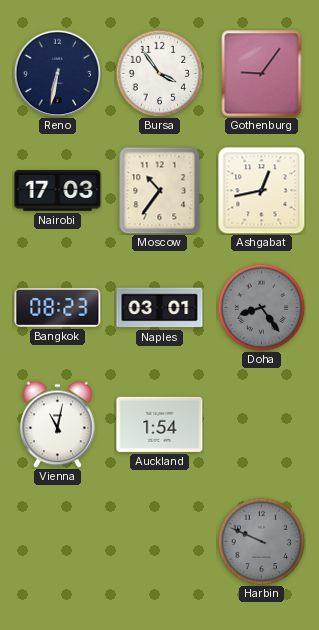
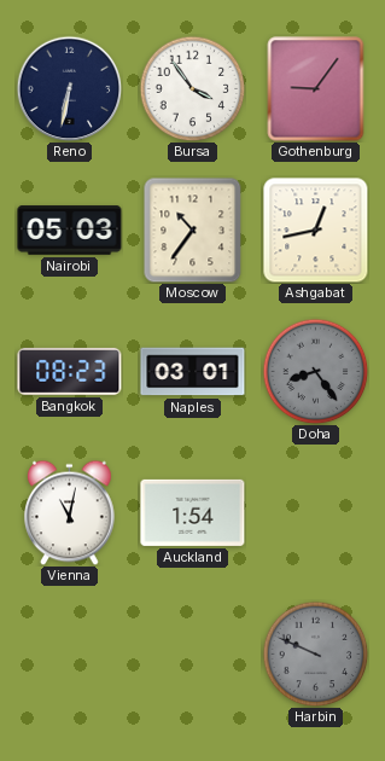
Nairobi: 17:03 -> 05:03 (70, 231)
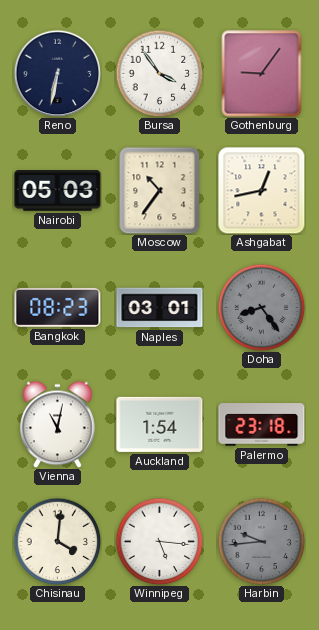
Palermo: none -> 23:18 (262, 425)
Chisinau: none -> 4:01 (57, 541)
Winnipeg: none -> 5:16 (159, 541)
Harbin: 9:49 -> 9:44 (261, 541)
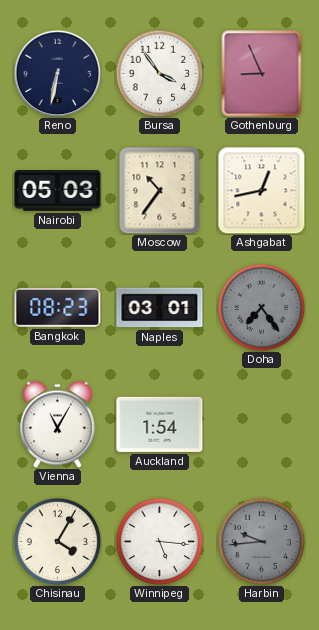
Gothenburg: 9:06 -> 8:56 (262, 74)
Doha: 8:24 -> 7:24 (261, 307)
Vienna: 11:02 -> 11:05 (58, 424)
Palermo: 23:18 -> none (262, 425)
Chisinau: 4:01 -> 4:05 (57, 541)
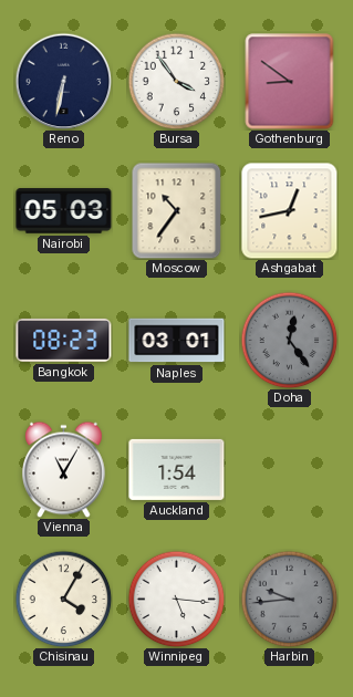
Gothenburg: 8:56 -> 8:51 (290, 82)
Doha: 7:24 -> 12:24 (289, 340)
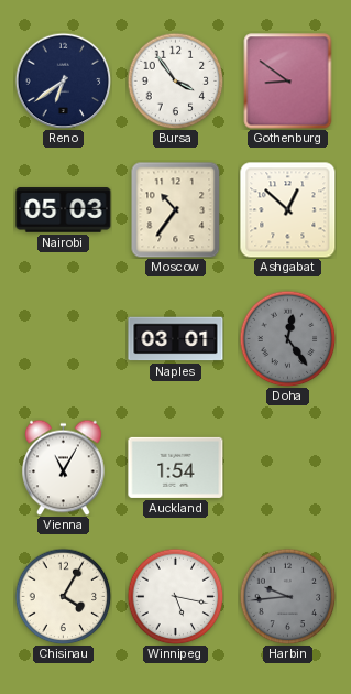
Reno: 6:32 -> 6:39 (63, 80)
Ashgabat: 12:43 -> 12:52 (288, 210)
Bangkok: 08:23 -> none (64, 340)
Winnipeg: 5:16 -> 5:17 (175, 596)
